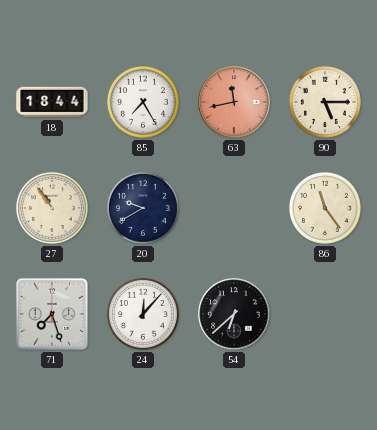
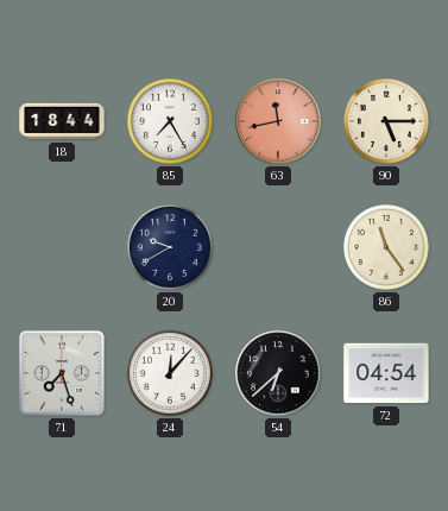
27: 10:54 -> none (52, 208)
72: none -> 04:54 (386, 373)
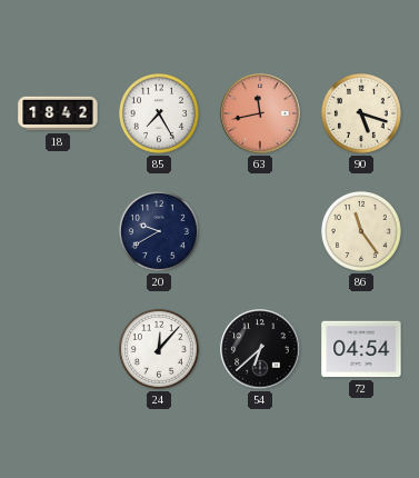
18: 18:44 -> 18:42 (58, 113)
90: 5:15 -> 5:18 (361, 113)
71: 7:27 -> none (62, 373)
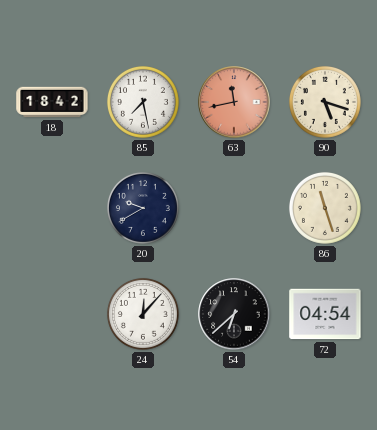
85: 7:25 -> 7:28 (143, 102)
86: 11:24 -> 11:27 (325, 208)
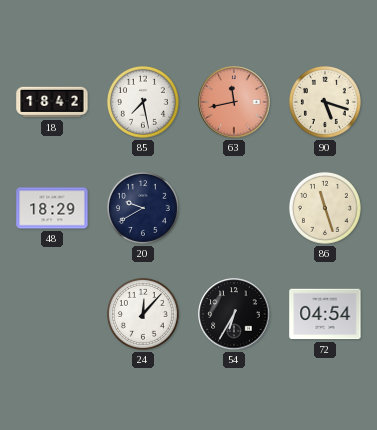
48: none -> 18:29 (52, 208)
54: 6:38 -> 6:35 (234, 314)
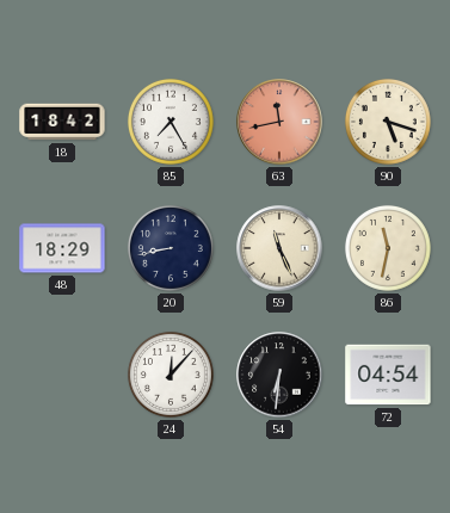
85: 7:28 -> 7:25 (171, 122)
20: 9:40 -> 8:43 (171, 248)
59: none -> 11:26 (279, 248)
86: 11:27 -> 11:32 (388, 248)
54: 6:35 -> 6:31 (279, 375)
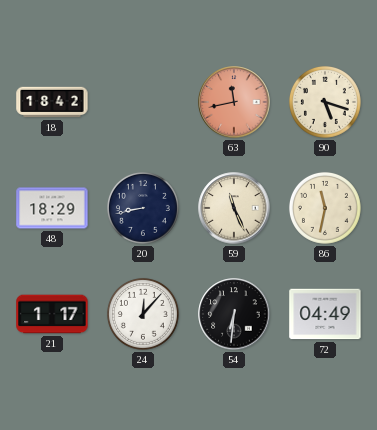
85: 7:25 -> none (171, 122)
21: none -> 1:17 (52, 314)
72: 04:54 -> 04:49 (325, 314)
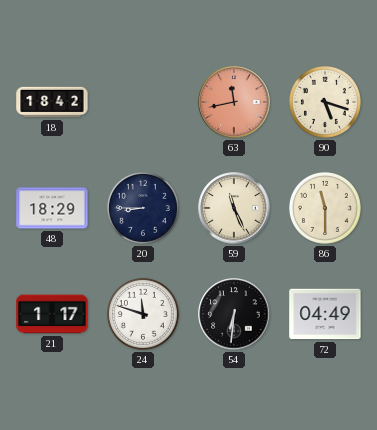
20: 8:43 -> 8:45 (143, 208)
86: 11:32 -> 11:30 (325, 208)
24: 12:07 -> 11:48 (143, 314)
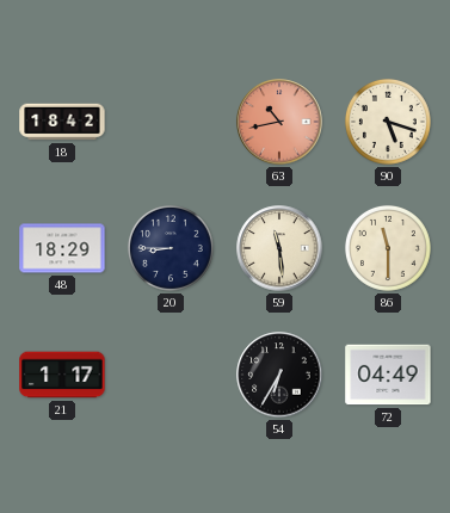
63: 11:43 -> 10:43 (279, 122)
59: 11:26 -> 11:29 (279, 248)
24: 11:48 -> none (143, 314)
54: 6:31 -> 6:35 (279, 375)
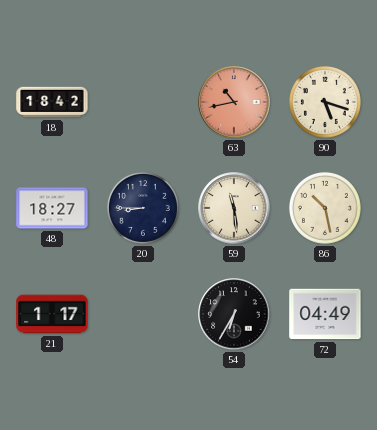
48: 18:29 -> 18:27 (52, 208)
86: 11:30 -> 10:28 (325, 208)
